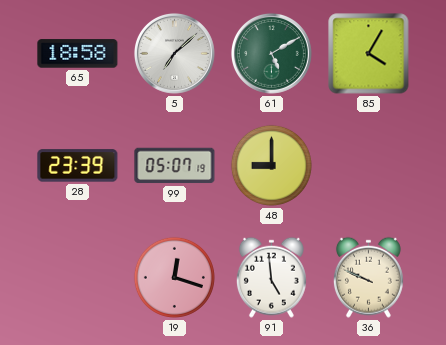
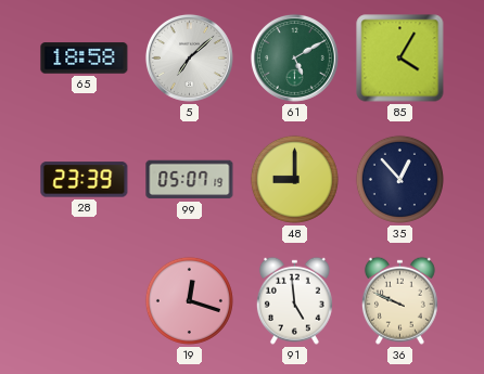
35: none -> 12:53 (399, 179)
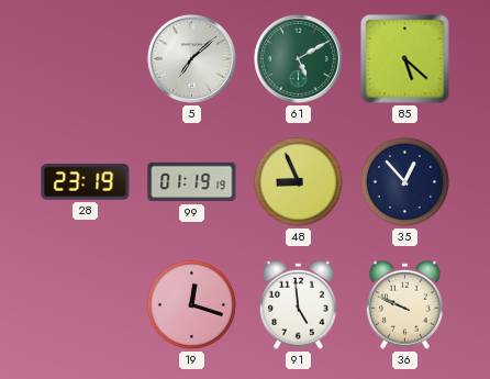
65: 18:58 -> none (85, 59)
85: 4:05 -> 5:22 (405, 59)
28: 23:39 -> 23:19 (86, 182)
99: 05:07 -> 01:19 (192, 182)
48: 9:00 -> 8:56 (298, 181)
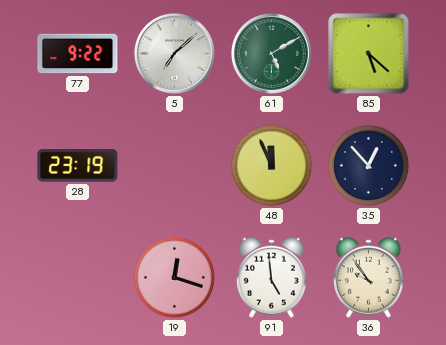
77: none -> 9:22 (78, 54)
99: 01:19 -> none (192, 182)
48: 8:56 -> 11:56 (271, 165)
36: 9:49 -> 9:54 (368, 277)
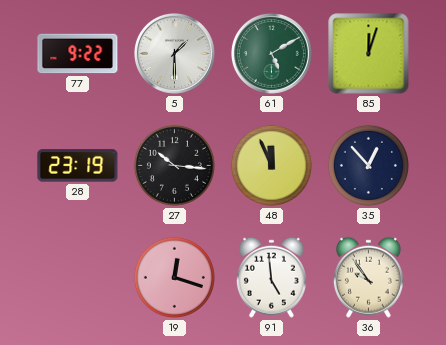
5: 7:08 -> 1:30 (174, 53)
85: 5:22 -> 12:03 (369, 54)
27: none -> 10:16 (174, 165)
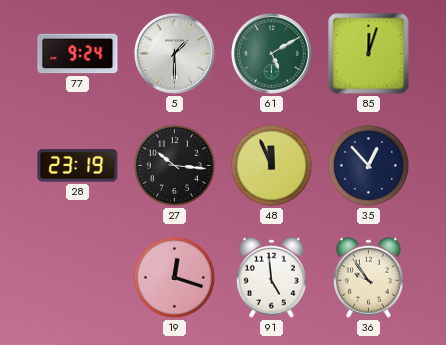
77: 9:22 -> 9:24 (78, 54)
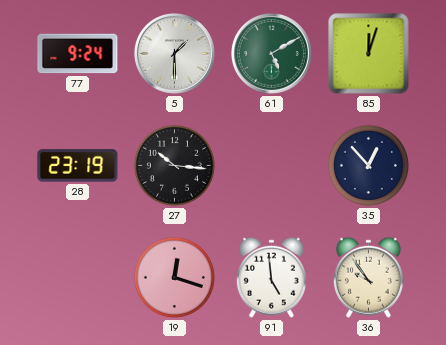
48: 11:56 -> none (271, 165)
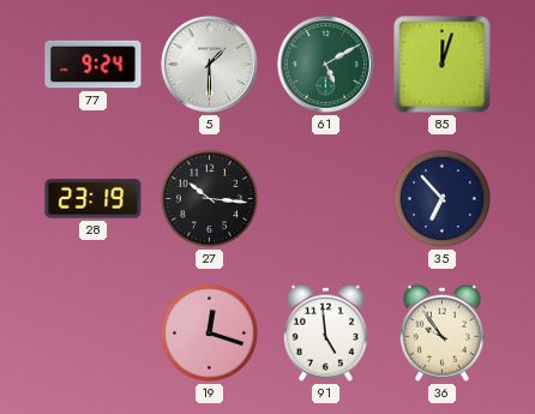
35: 12:53 -> 6:53 (441, 198)
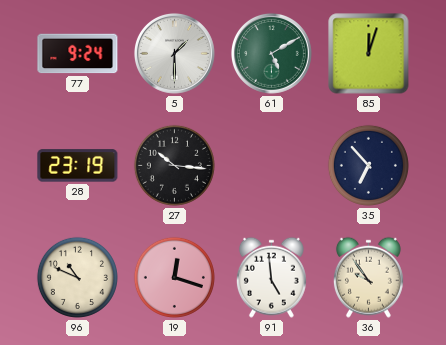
96: none -> 10:49 (77, 277)
